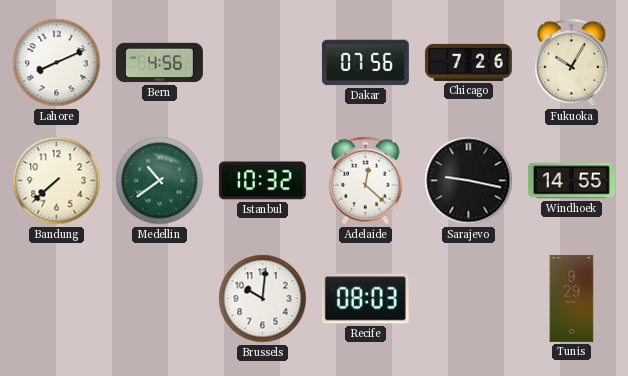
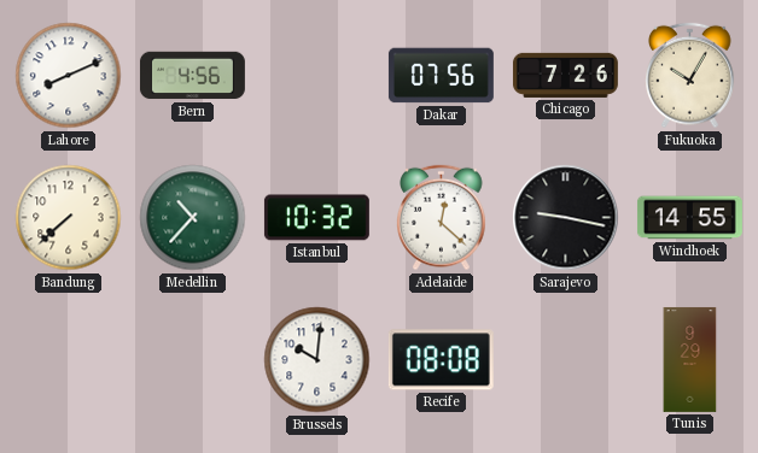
Medellin: 10:39 -> 10:37 (193, 218)
Recife: 08:03 -> 08:08 (441, 360)
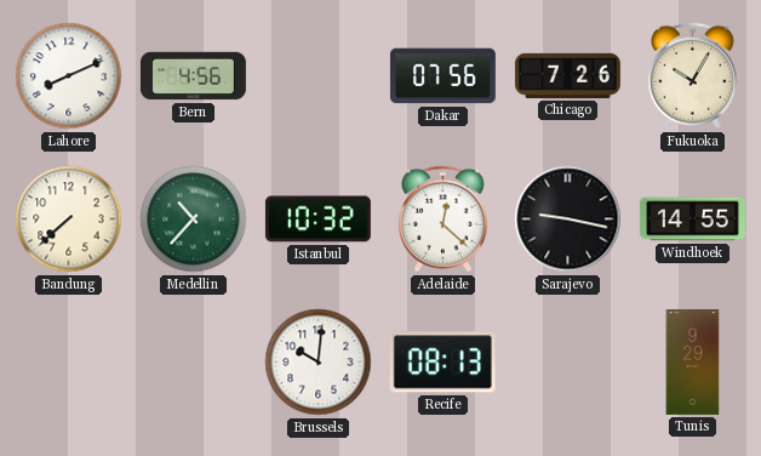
Recife: 08:08 -> 08:13 (442, 363)
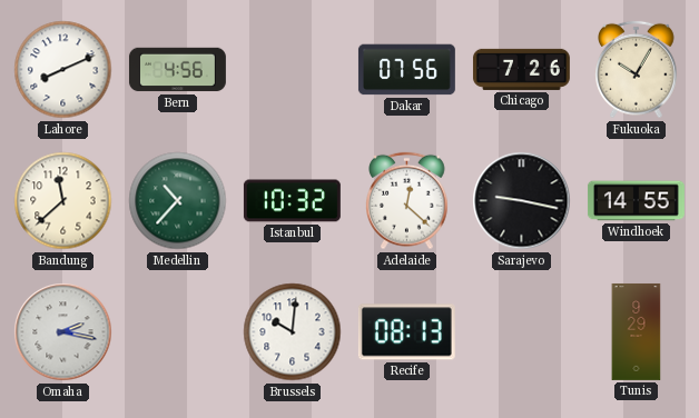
Bandung: 7:38 -> 11:38 (63, 201)
Omaha: none -> 2:17 (63, 332)
